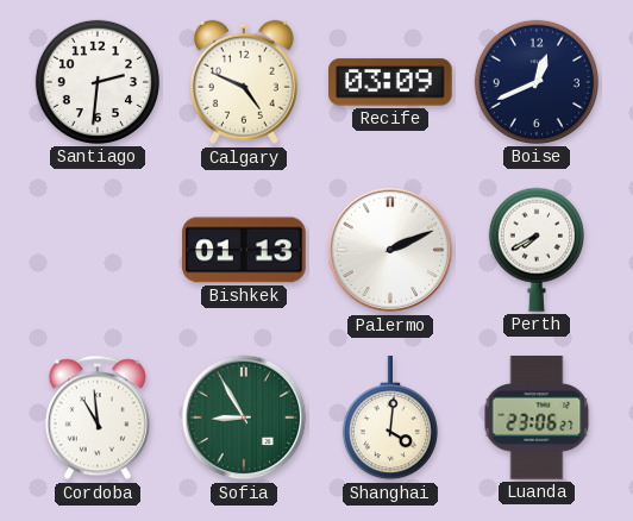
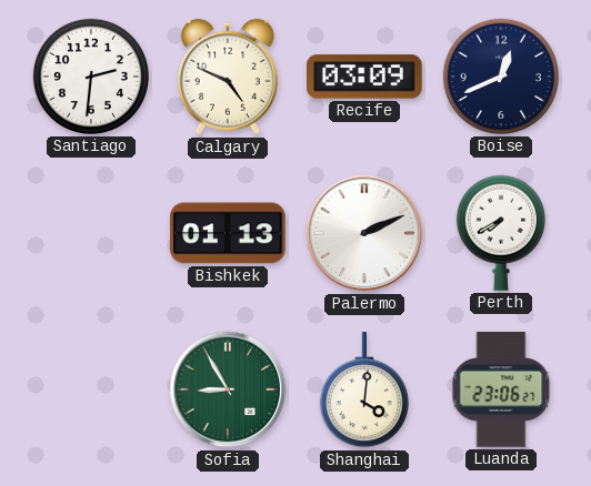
Cordoba: 10:59 -> none (98, 418)
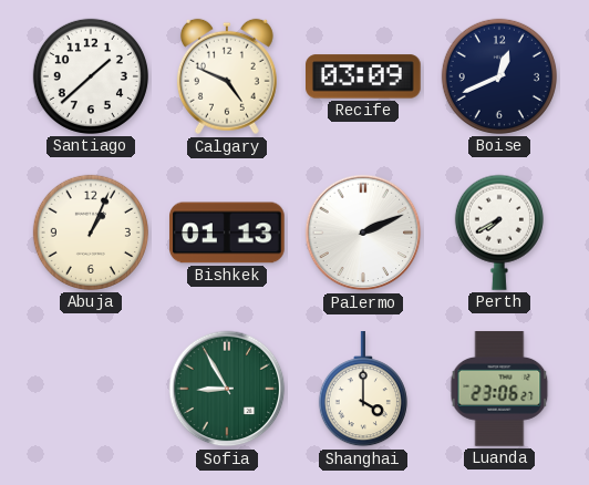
Santiago: 2:31 -> 1:38 (91, 76)
Abuja: none -> 1:04 (91, 233)
Shanghai: 4:01 -> 4:00 (363, 390)
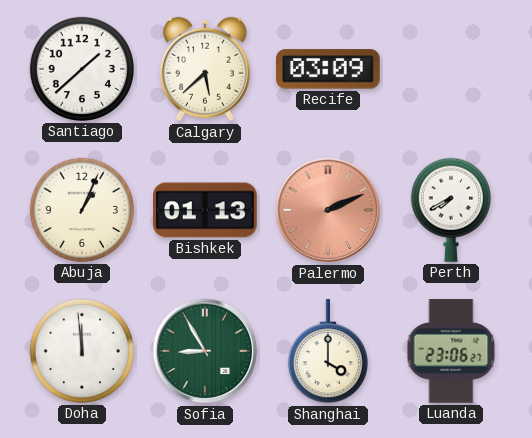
Calgary: 4:49 -> 5:38 (205, 69)
Boise: 12:41 -> none (499, 76)
Palermo dial: white -> salmon (328, 210)
Doha: none -> 11:59 (82, 351)
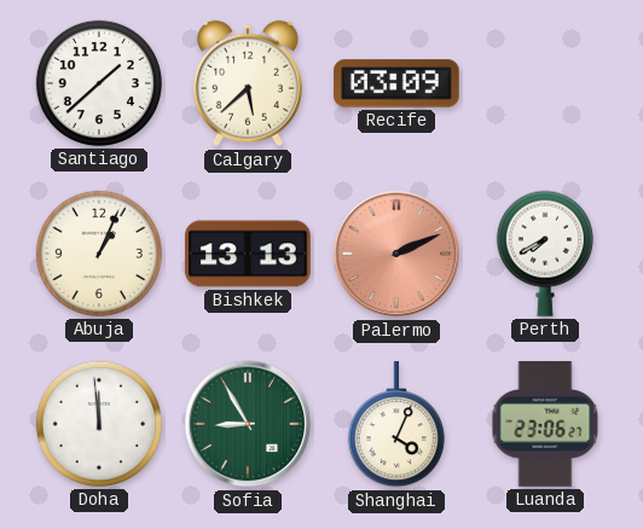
Bishkek: 01:13 -> 13:13 (248, 254)
Shanghai: 4:00 -> 4:04 (396, 425)
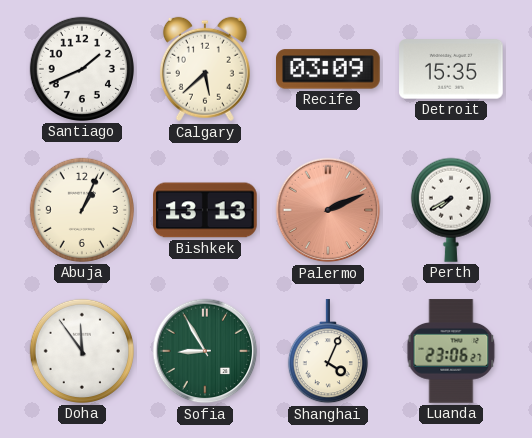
Santiago: 1:38 -> 1:41 (82, 69)
Detroit: none -> 15:35 (451, 69)
Doha: 11:59 -> 11:54 (82, 351)
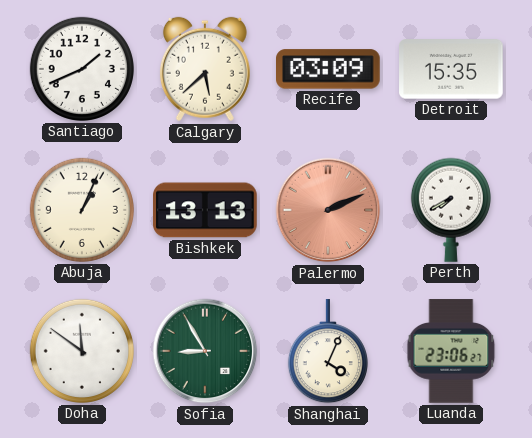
Doha: 11:54 -> 11:51 (82, 351)
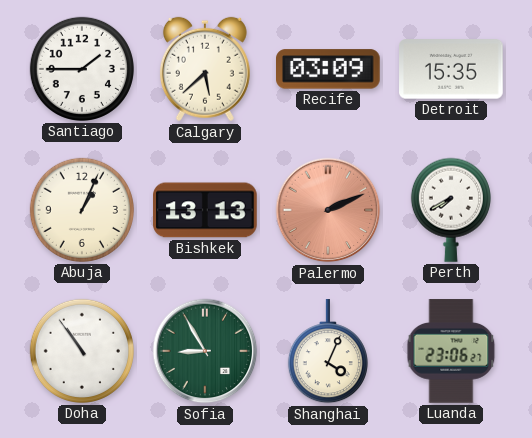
Santiago: 1:41 -> 1:45 (82, 69)
Doha: 11:51 -> 10:54 (82, 351)
